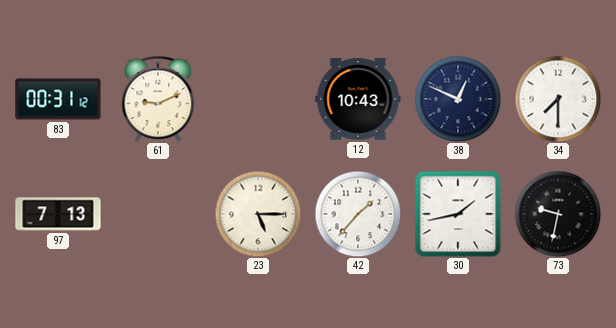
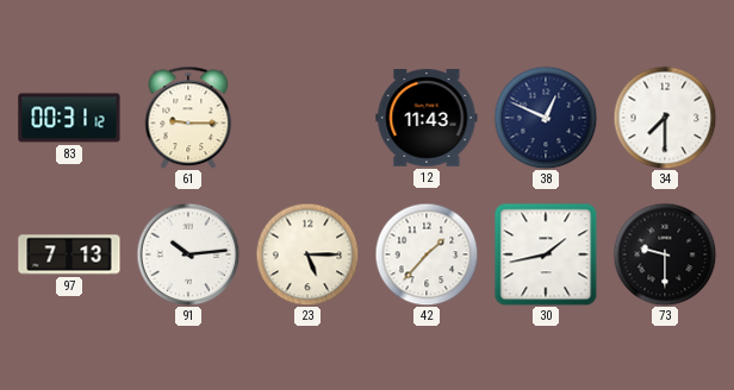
61: 9:11 -> 9:15 (188, 118)
12: 10:43 -> 11:43 (427, 118)
91: none -> 10:14 (188, 254)
73: 9:32 -> 9:30 (665, 254)
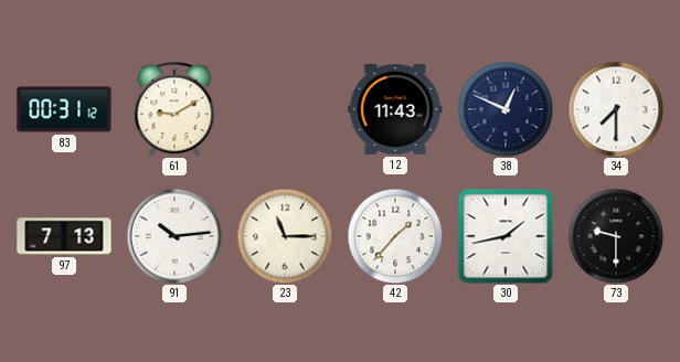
61: 9:15 -> 9:10 (174, 109)
23: 5:15 -> 11:15 (285, 236)
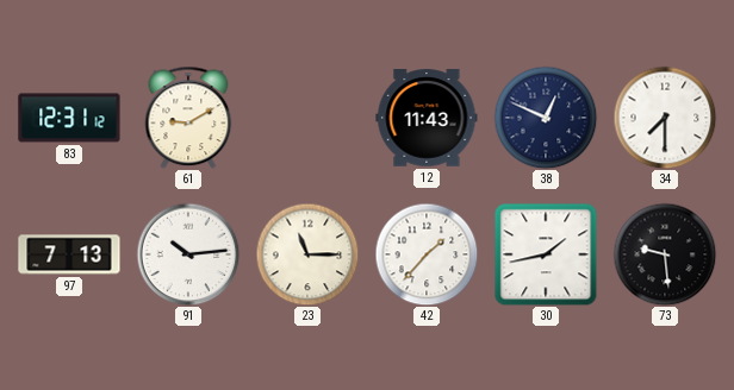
83: 00:31 -> 12:31 (69, 118)
73: 9:30 -> 9:29 (665, 254)
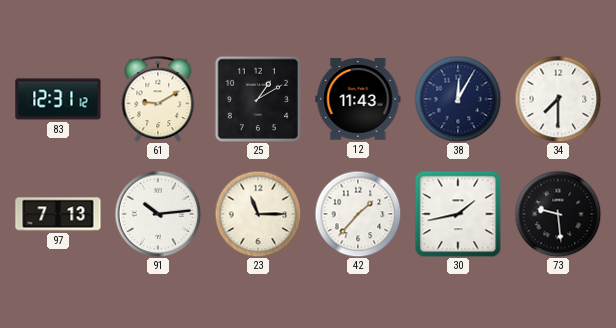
25: none -> 1:10 (257, 98)
38: 12:49 -> 12:05 (458, 99)
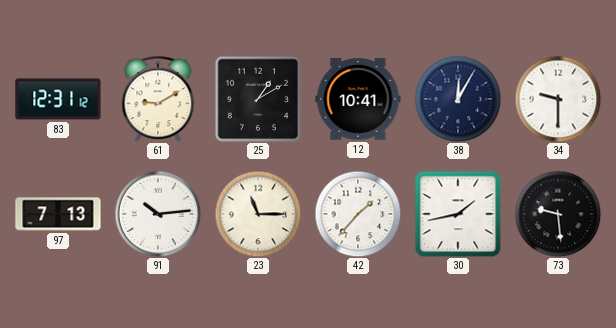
12: 11:43 -> 10:41 (358, 99)
34: 7:30 -> 9:30 (558, 99)
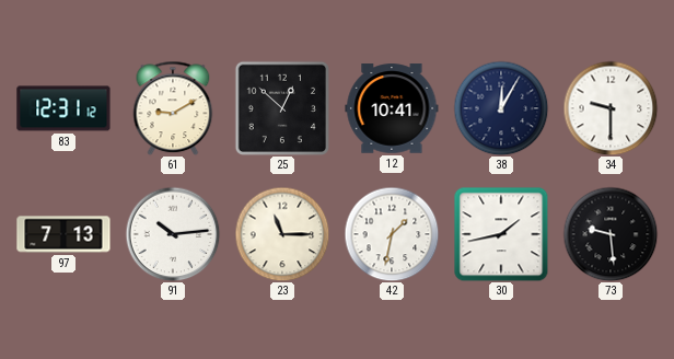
25: 1:10 -> 12:52 (281, 107)
42: 1:37 -> 1:32 (392, 234)
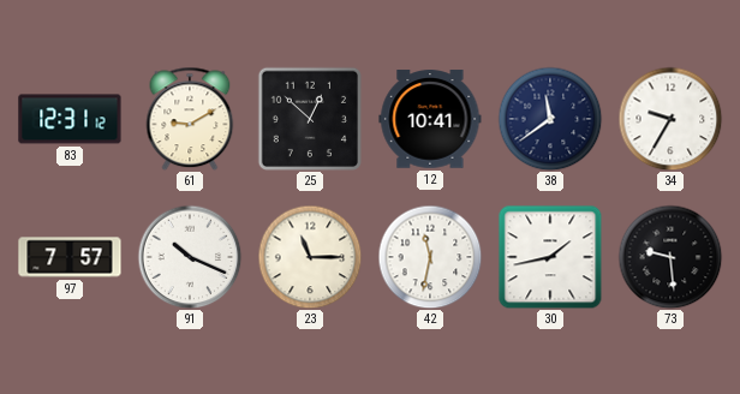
38: 12:05 -> 11:39 (550, 119)
34: 9:30 -> 9:35 (670, 119)
97: 7:13 -> 7:57 (70, 257)
91: 10:14 -> 10:19 (190, 257)
42: 1:32 -> 11:32 (430, 257)
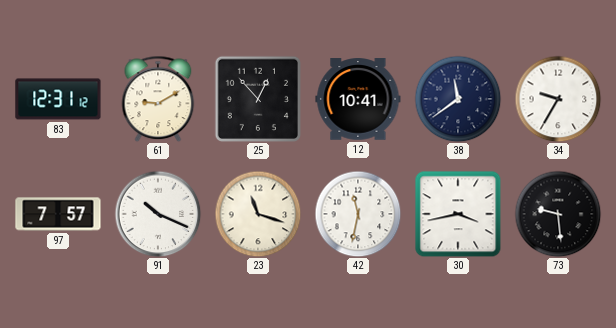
25: 12:52 -> 12:53 (257, 98)
23: 11:15 -> 11:18 (258, 214)
30: 1:43 -> 3:43 (458, 214)
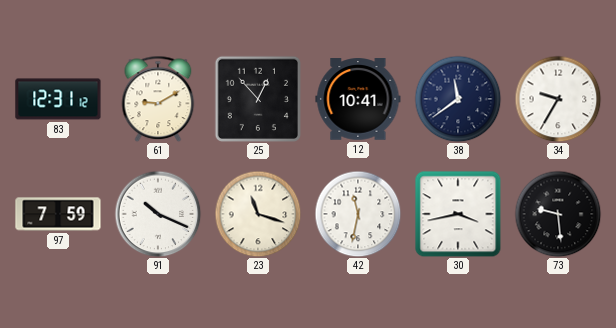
97: 7:57 -> 7:59 (58, 214)
